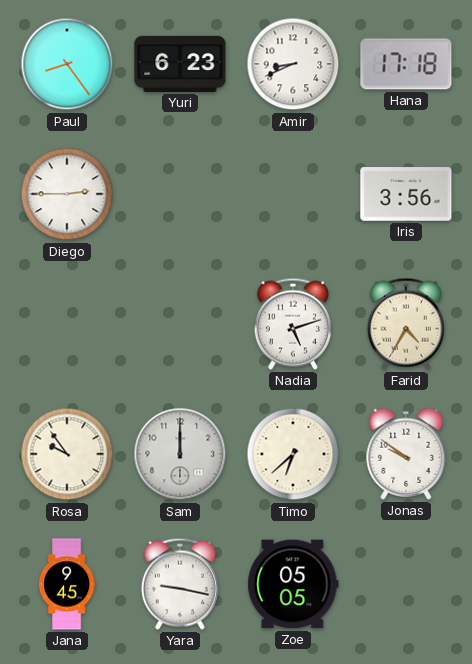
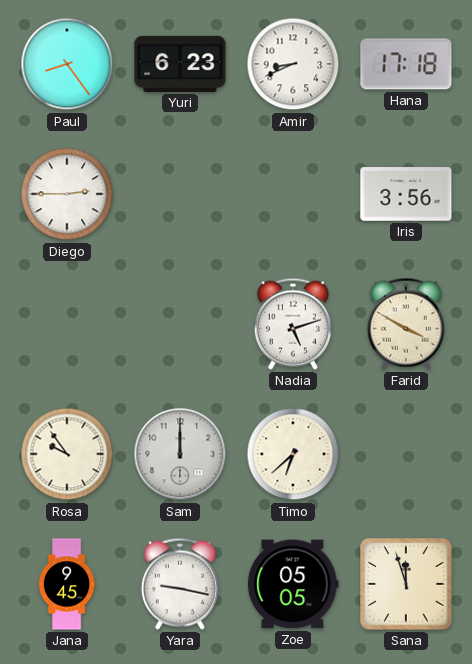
Farid: 4:35 -> 3:50 (406, 324)
Jonas: 9:51 -> none (406, 454)
Sana: none -> 11:57 (406, 584)
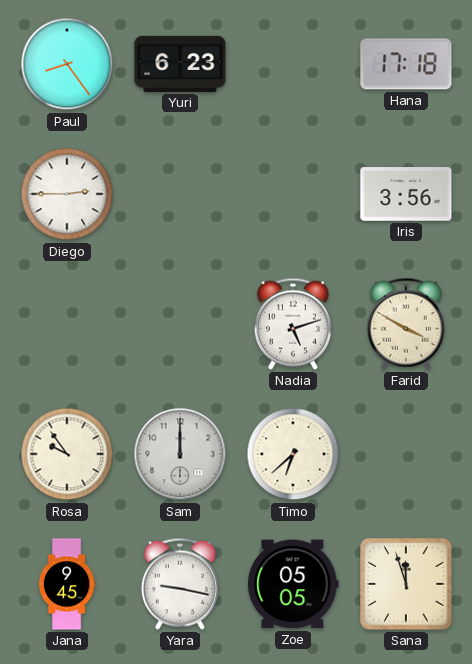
Amir: 8:41 -> none (293, 64)
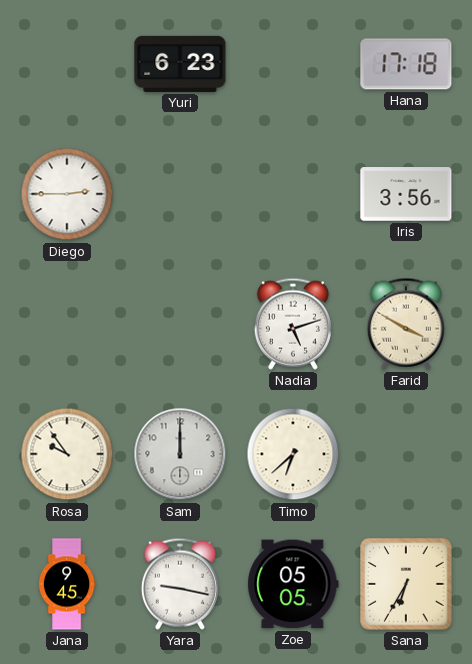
Paul: 8:24 -> none (67, 64)
Sana: 11:57 -> 6:35 (406, 584)
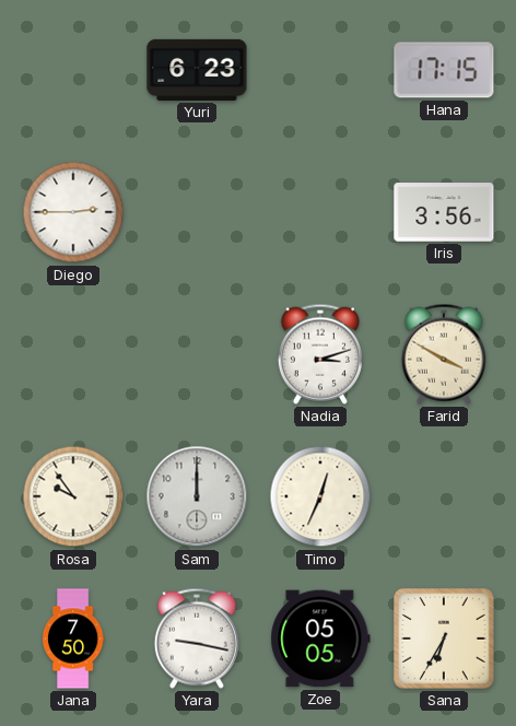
Hana: 17:18 -> 17:15 (444, 70)
Nadia: 5:12 -> 3:12 (320, 354)
Timo: 6:38 -> 12:34 (320, 496)
Jana: 9:45 -> 7:50 (73, 639)
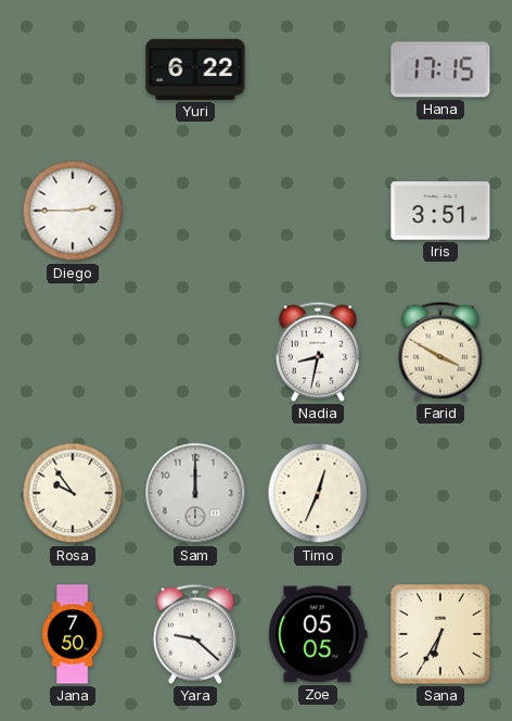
Yuri: 6:23 -> 6:22 (195, 69)
Iris: 3:56 -> 3:51 (440, 211)
Nadia: 3:12 -> 8:32 (318, 352)
Yara: 9:17 -> 9:22 (195, 634)
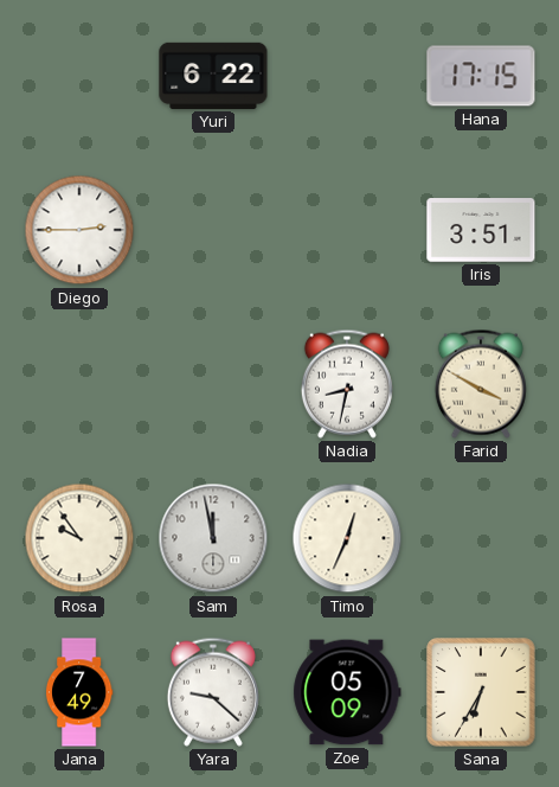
Sam: 12:00 -> 11:58 (213, 538)
Jana: 7:50 -> 7:49 (79, 692)
Zoe: 05:05 -> 05:09 (347, 692)
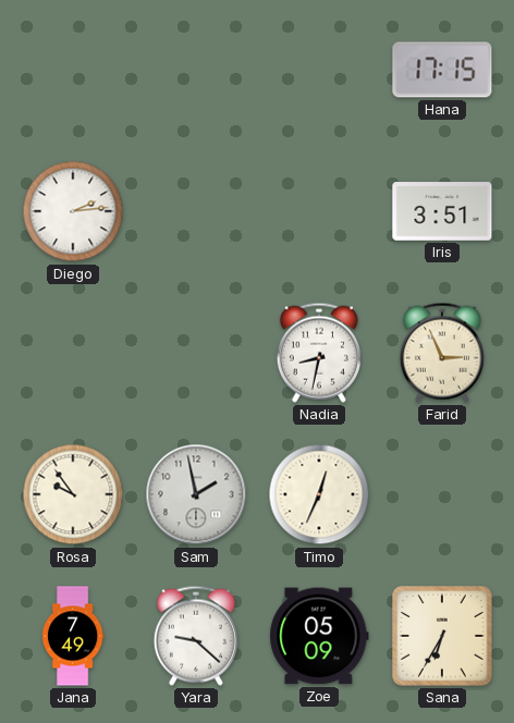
Yuri: 6:22 -> none (213, 76)
Diego: 2:45 -> 2:14 (73, 211)
Farid: 3:50 -> 2:56 (442, 353)
Sam: 11:58 -> 1:58 (196, 494)
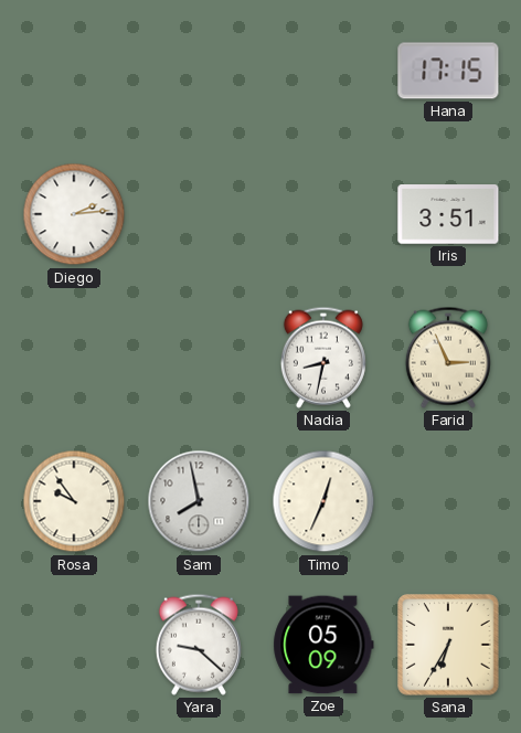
Sam: 1:58 -> 7:58 (199, 501)
Jana: 7:49 -> none (73, 636)
